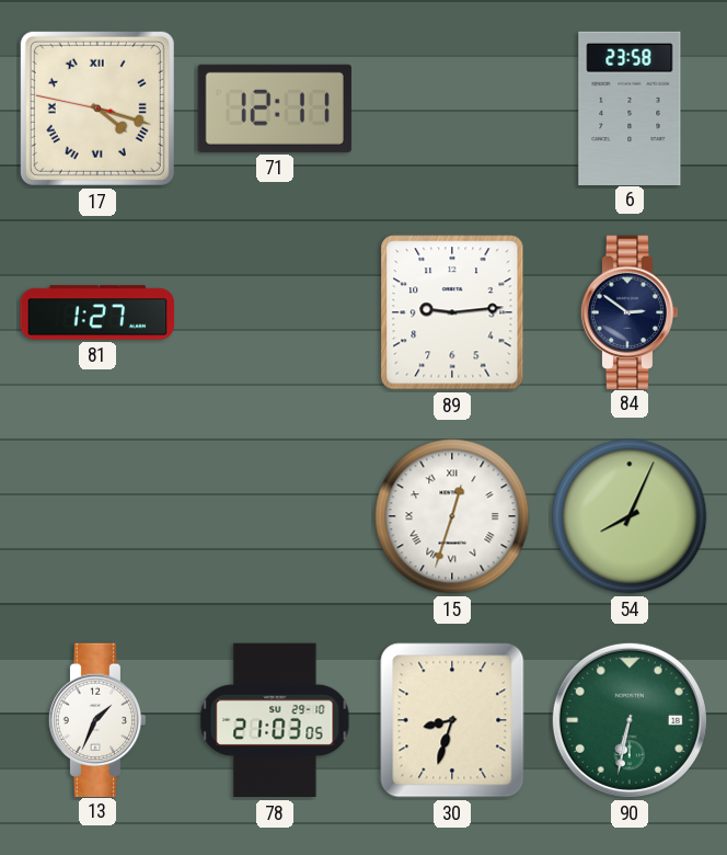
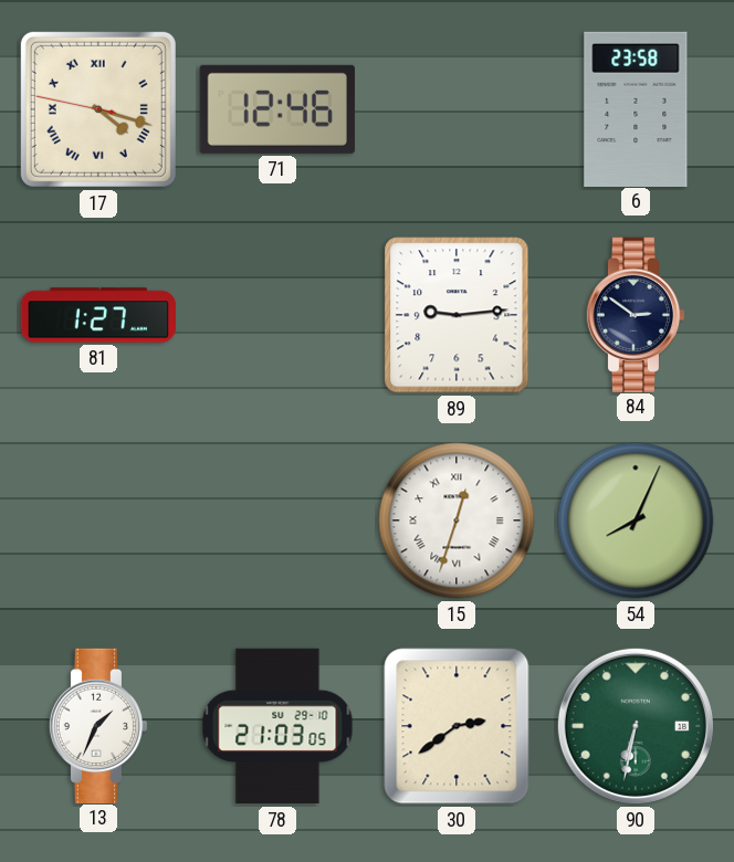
71: 12:11 -> 12:46 (277, 109)
30: 8:33 -> 2:39 (457, 726)
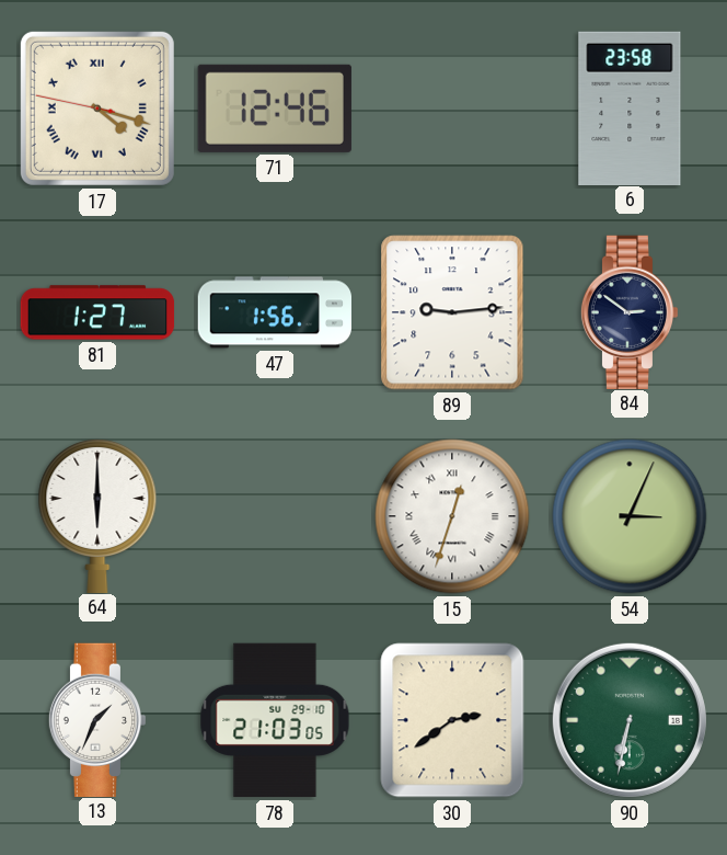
47: none -> 1:56 (274, 312)
64: none -> 6:00 (97, 515)
54: 8:04 -> 3:04 (630, 516)
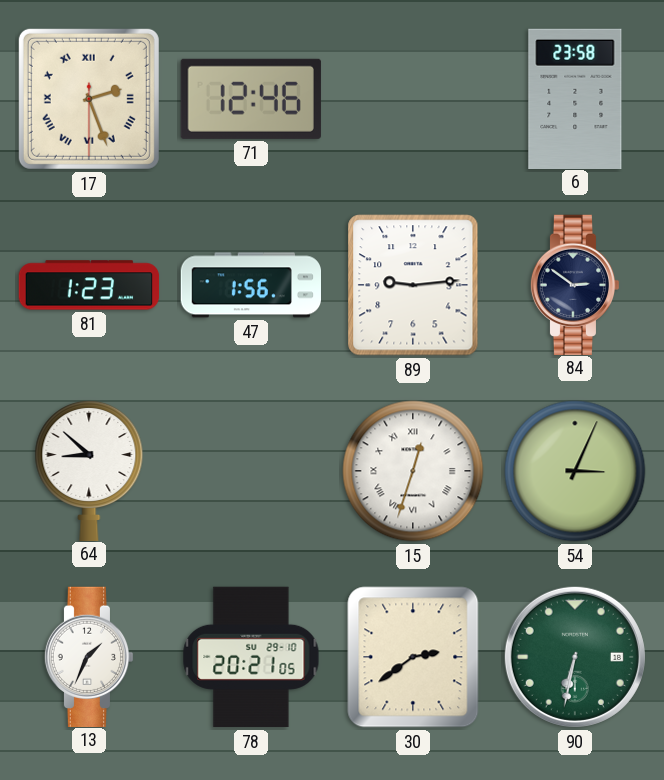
17: 4:17 -> 2:26 (89, 99)
81: 1:27 -> 1:23 (89, 285)
64: 6:00 -> 8:52 (89, 470)
78: 21:03 -> 20:21 (251, 657)
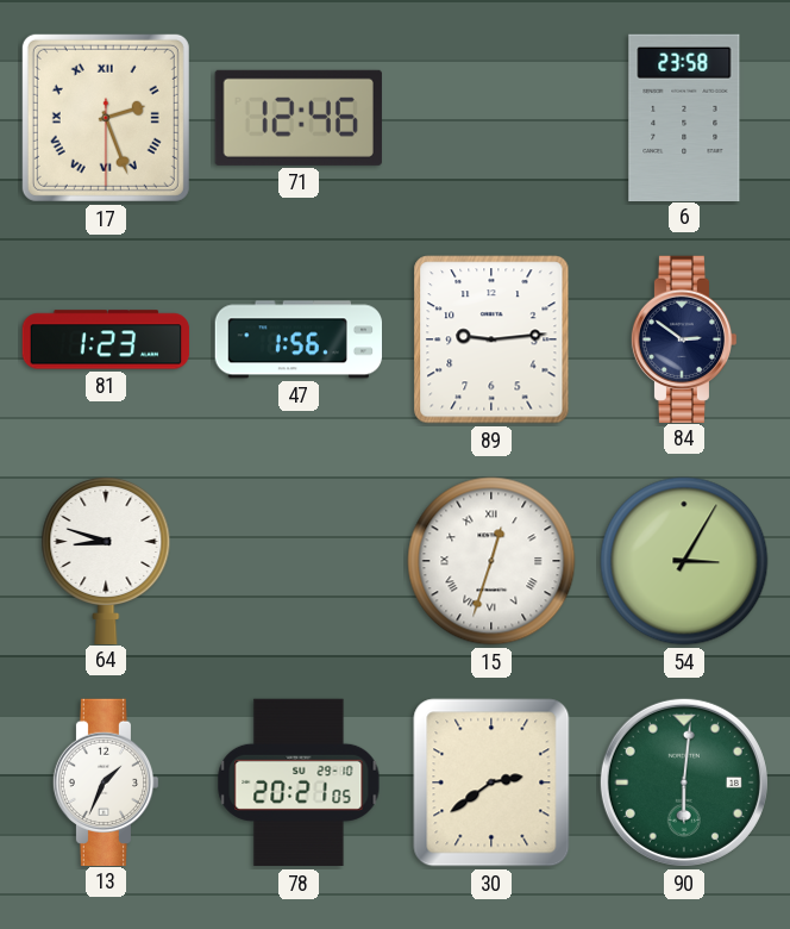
64: 8:52 -> 8:48 (106, 560)
54: 3:04 -> 3:05 (684, 561)
90: 6:32 -> 6:01 (684, 783)
